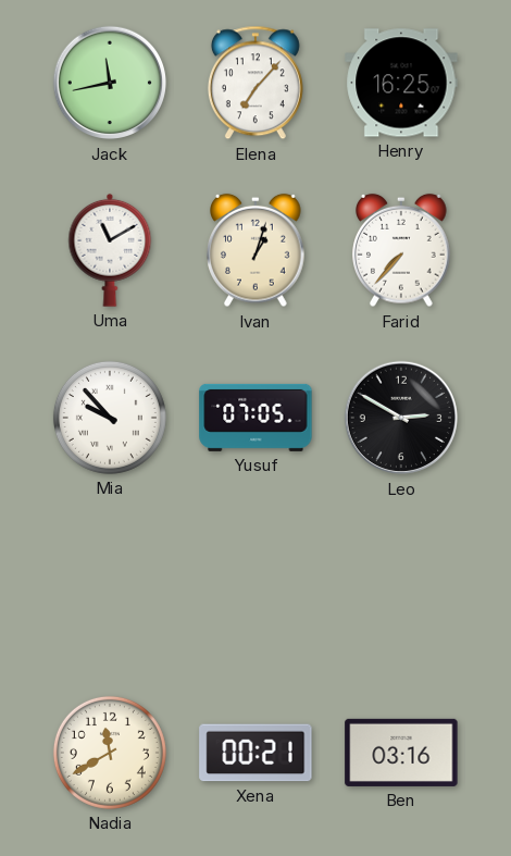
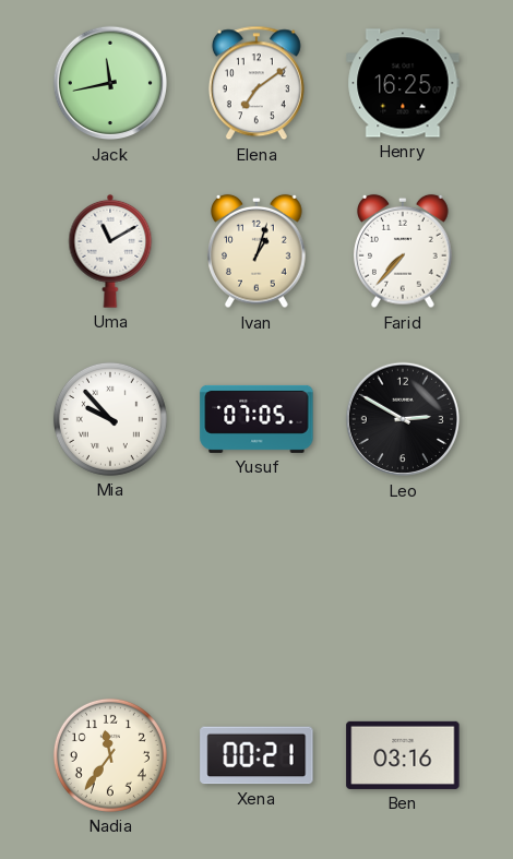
Elena: 7:07 -> 7:09 (256, 83)
Nadia: 11:40 -> 11:36 (110, 755)
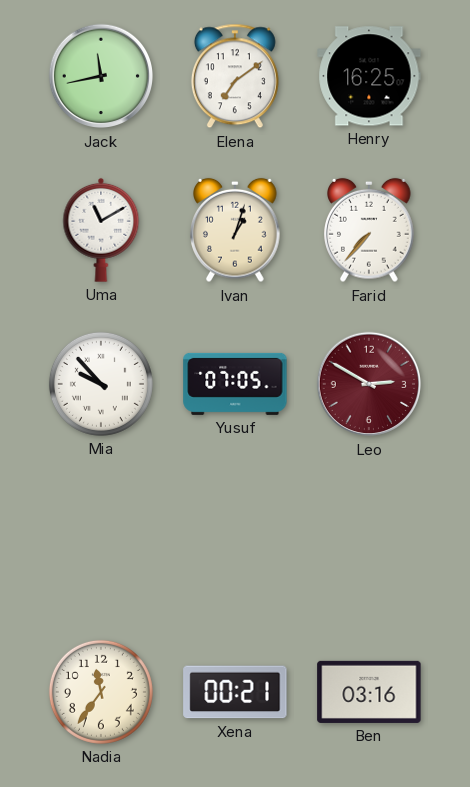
Leo dial: black -> burgundy (369, 384)
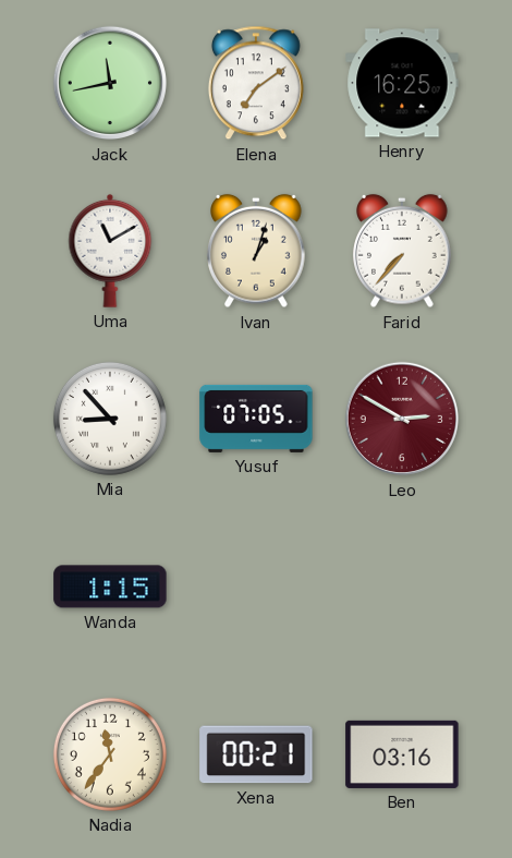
Mia: 9:53 -> 8:53 (110, 419)
Wanda: none -> 1:15 (110, 587)
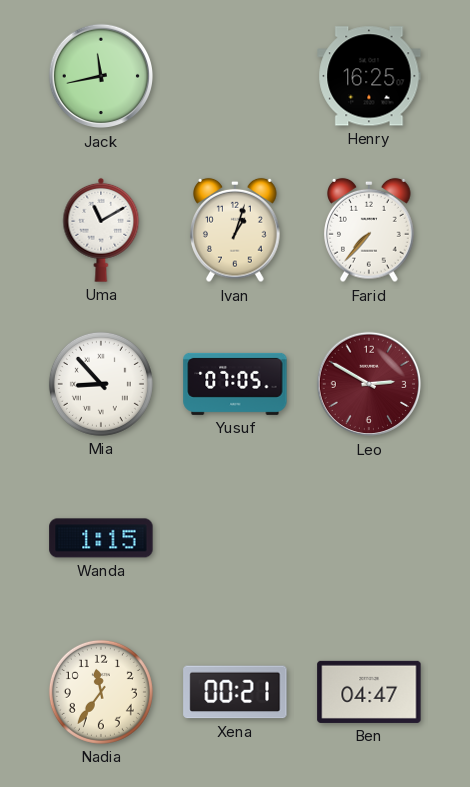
Elena: 7:09 -> none (256, 83)
Ben: 03:16 -> 04:47 (369, 692)
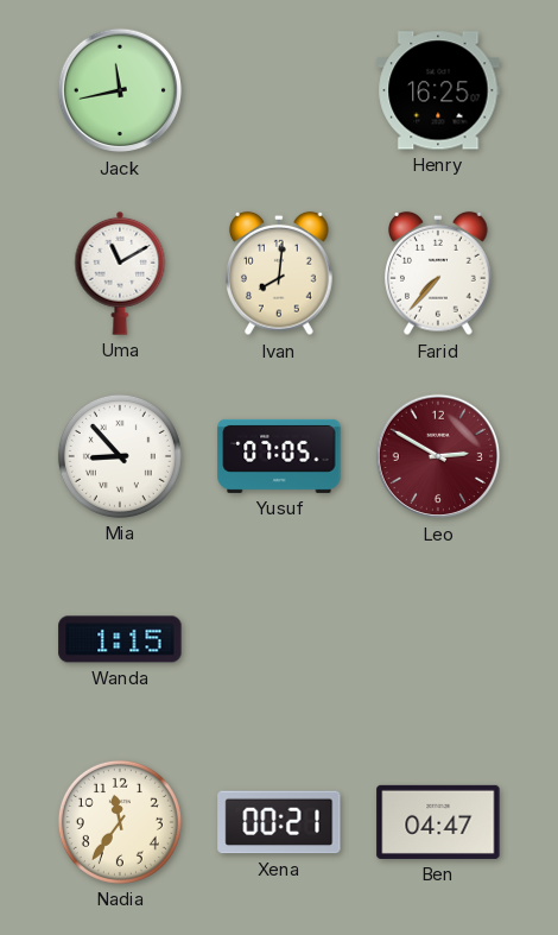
Ivan: 1:03 -> 8:01 (279, 273)
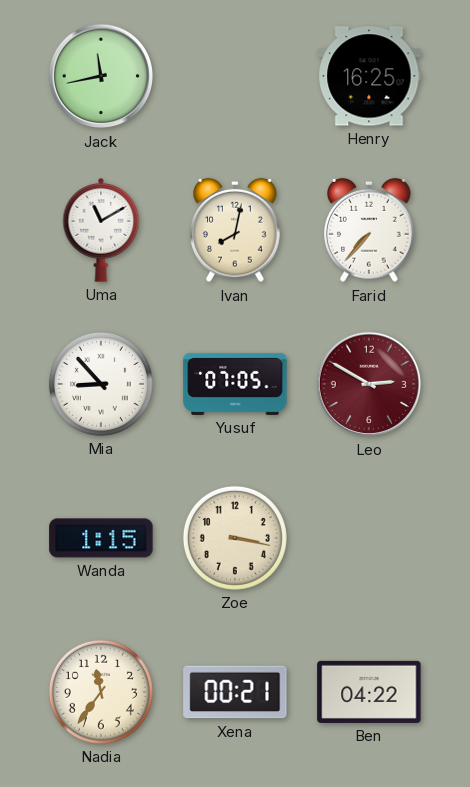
Ivan: 8:01 -> 8:02 (235, 230)
Zoe: none -> 3:17 (235, 538)
Ben: 04:47 -> 04:22 (369, 692)
